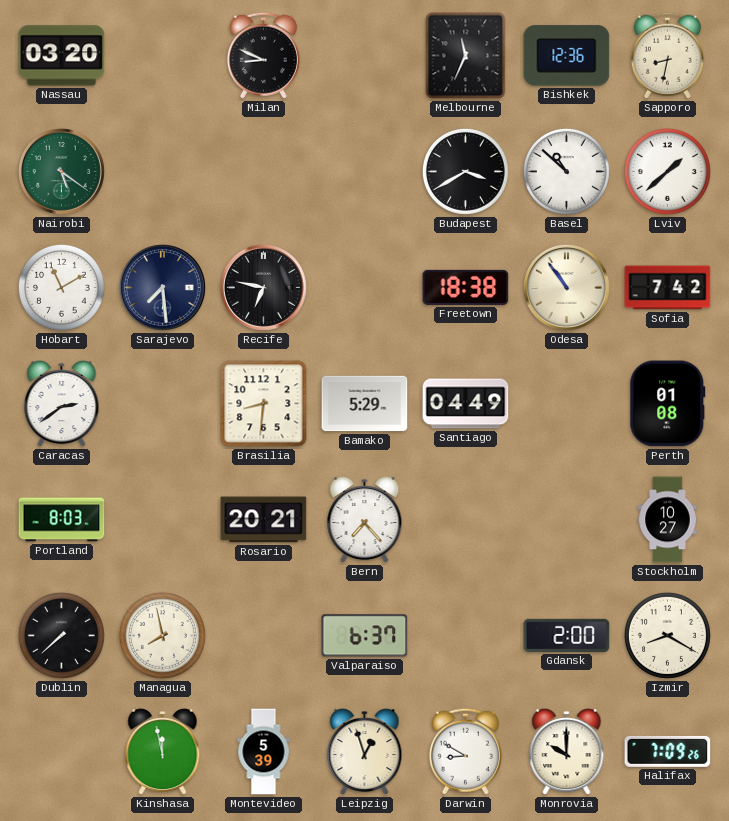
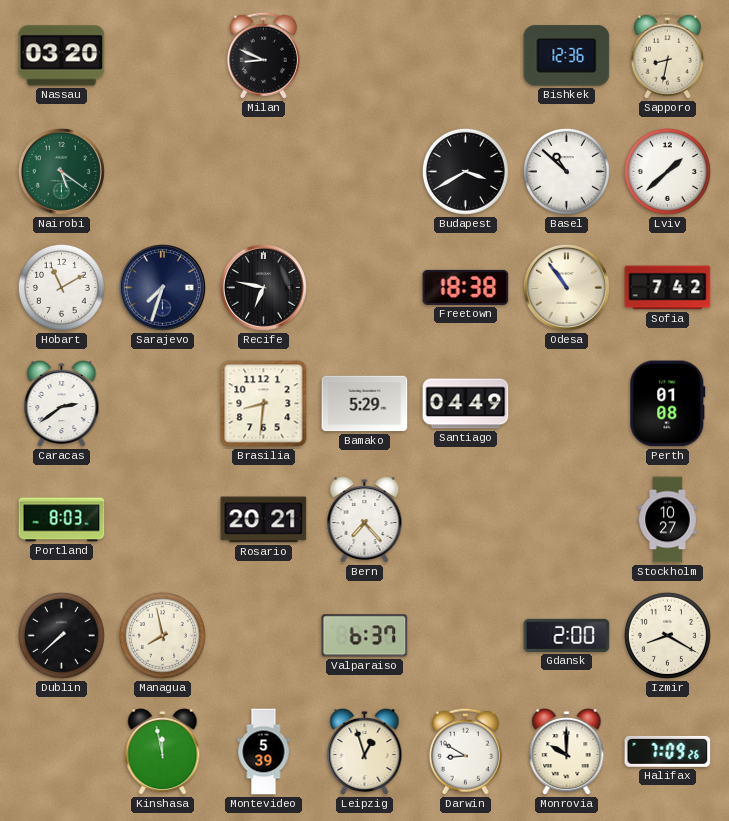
Melbourne: 11:34 -> none (466, 56)
Sarajevo: 7:29 -> 7:33 (162, 287)
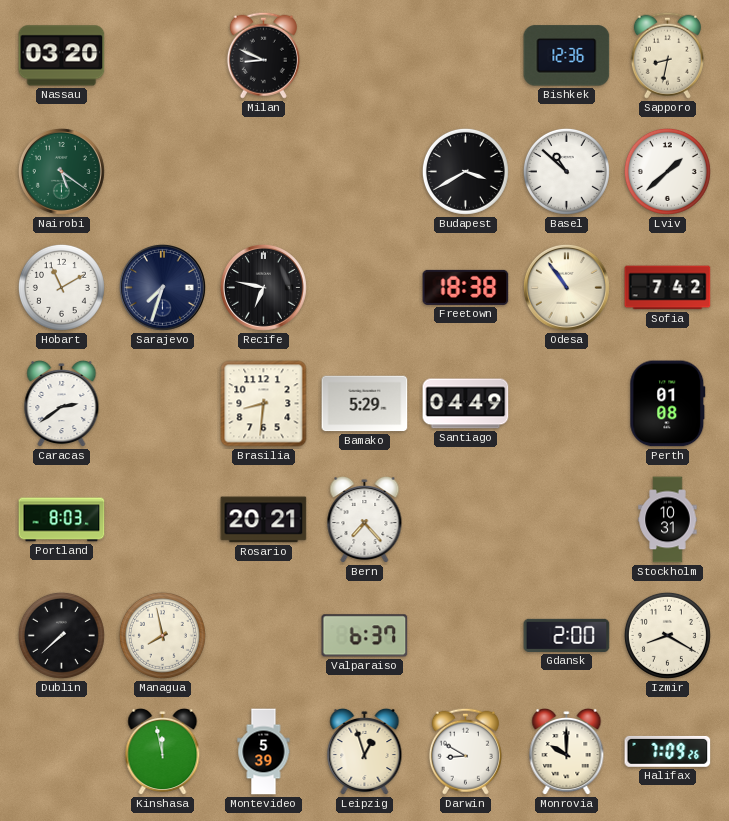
Stockholm: 10:27 -> 10:31 (668, 520)
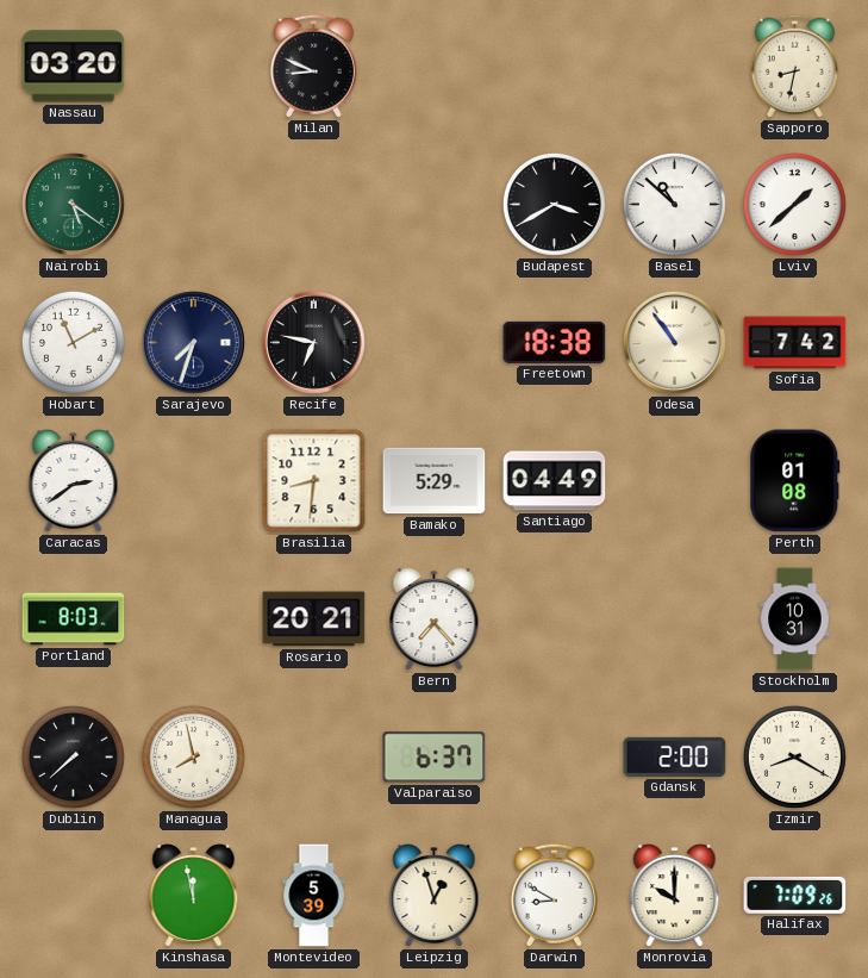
Bishkek: 12:36 -> none (567, 56)
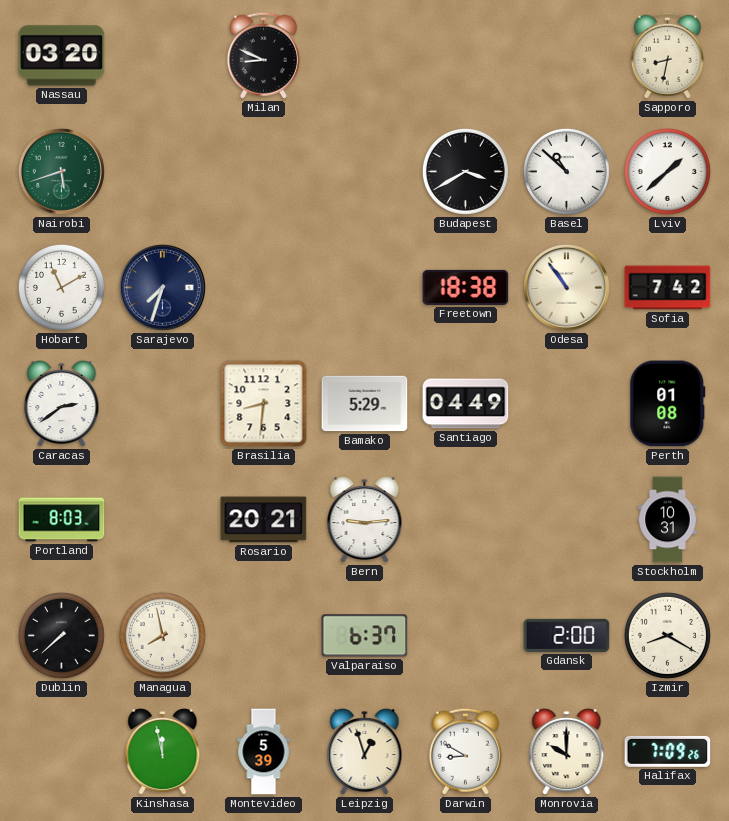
Nairobi: 5:21 -> 5:42 (61, 171)
Recife: 6:47 -> none (313, 342)
Bern: 7:23 -> 9:14 (365, 520)
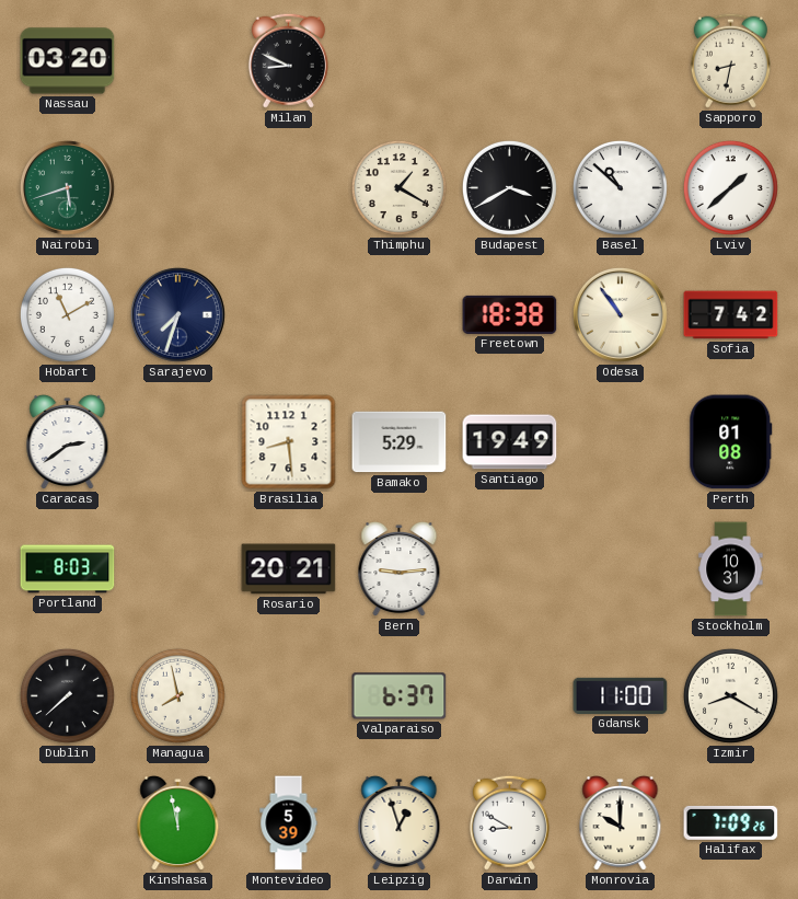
Thimphu: none -> 1:20 (398, 187)
Brasilia: 8:31 -> 8:29 (289, 442)
Santiago: 04:49 -> 19:49 (510, 442)
Gdansk: 2:00 -> 11:00 (621, 695)
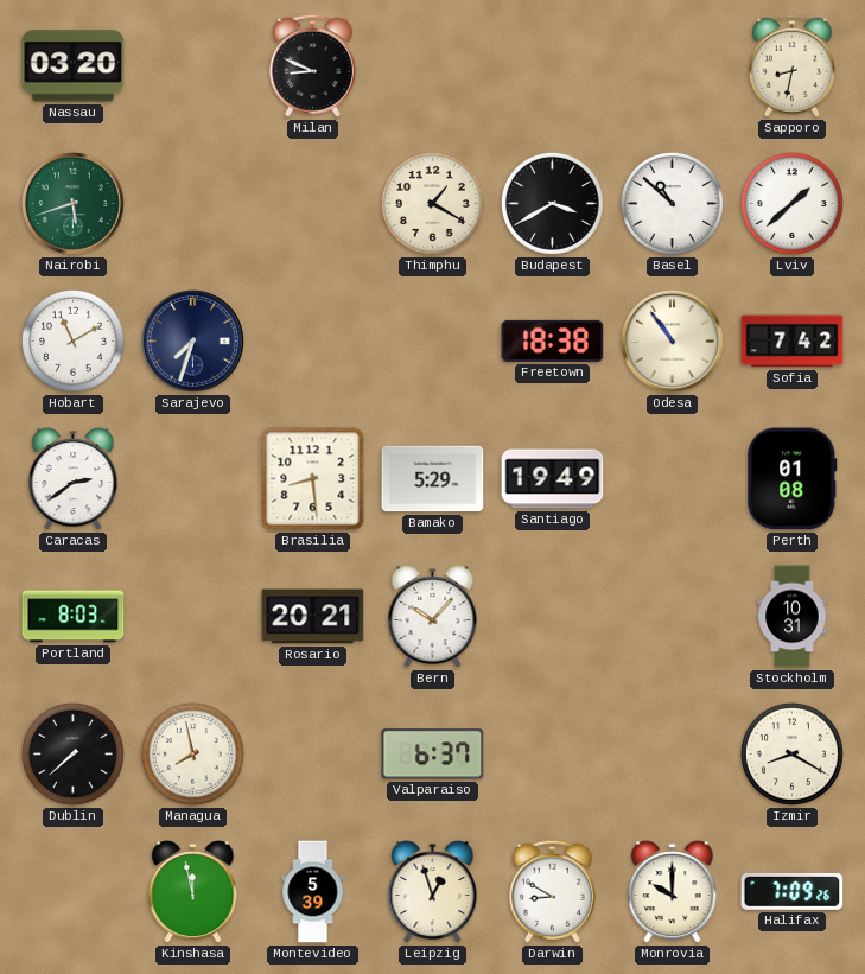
Bern: 9:14 -> 10:07 (433, 617)
Gdansk: 11:00 -> none (621, 695)
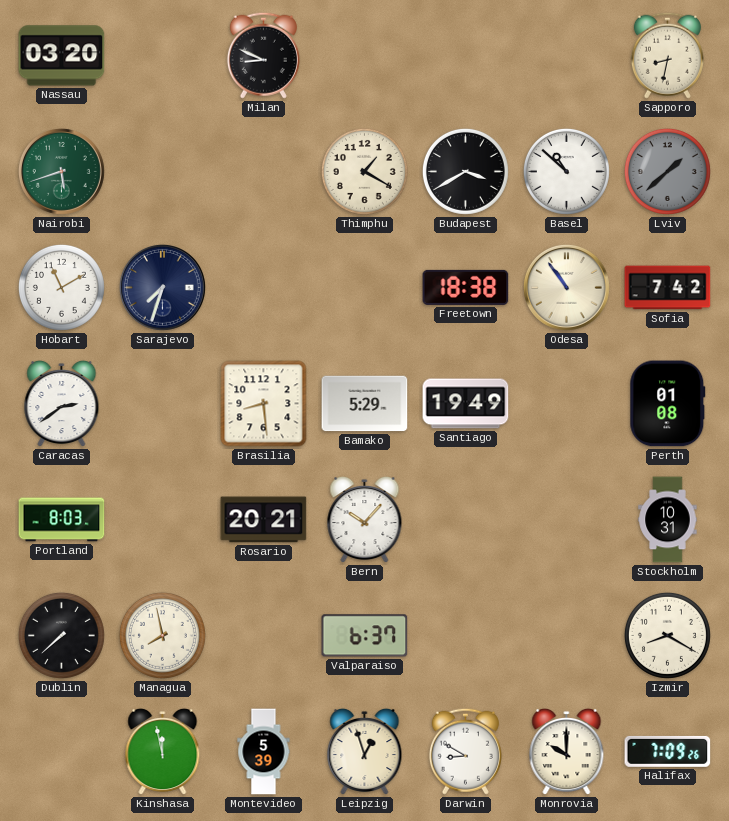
Lviv dial: white -> grey (667, 171)
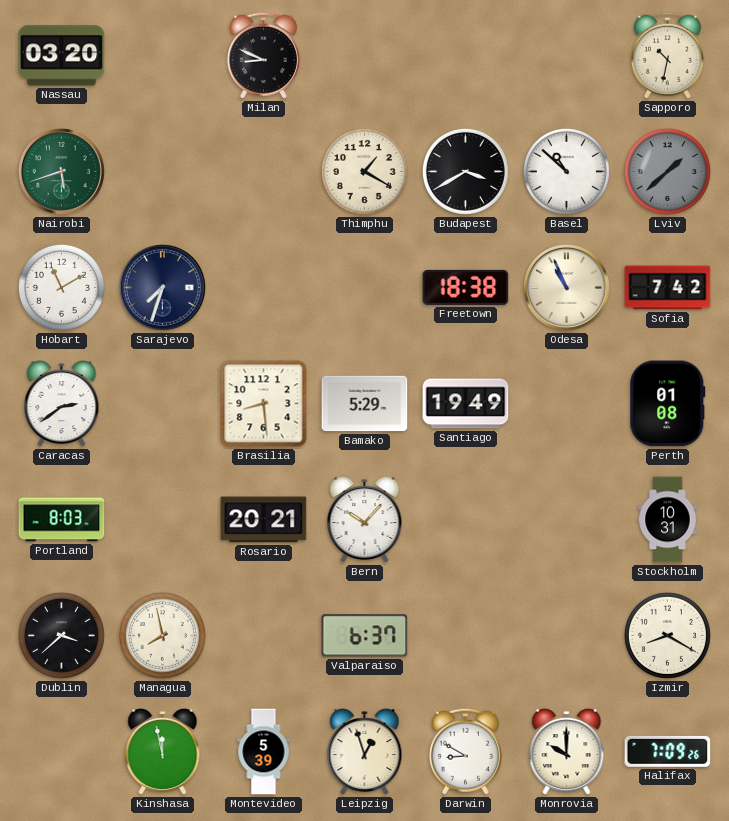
Sapporo: 8:32 -> 10:32 (667, 55)
Odesa: 10:54 -> 10:56 (566, 287)
Dublin: 7:38 -> 3:38 (61, 635)
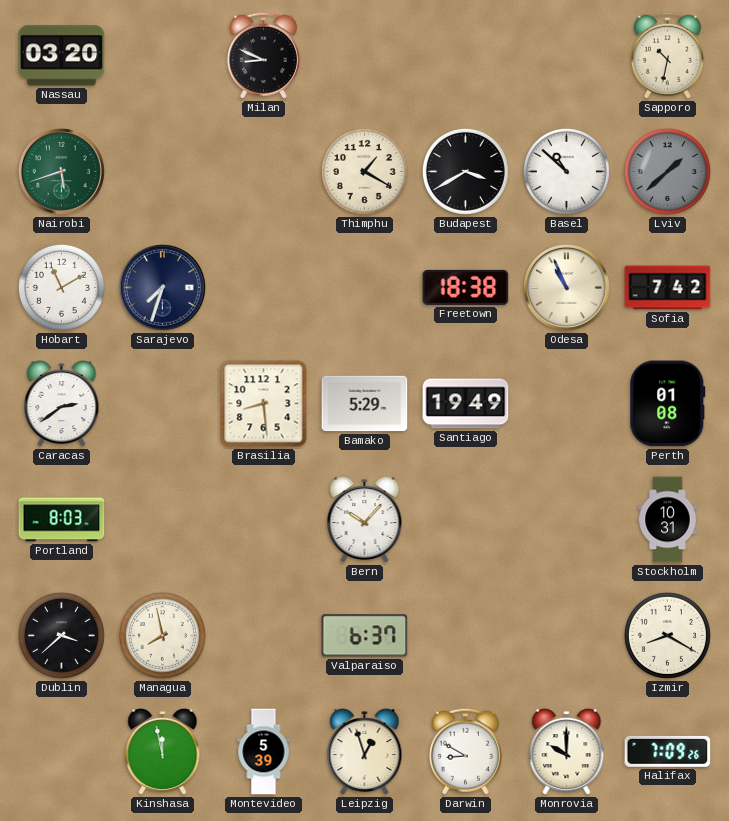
Rosario: 20:21 -> none (264, 520)
